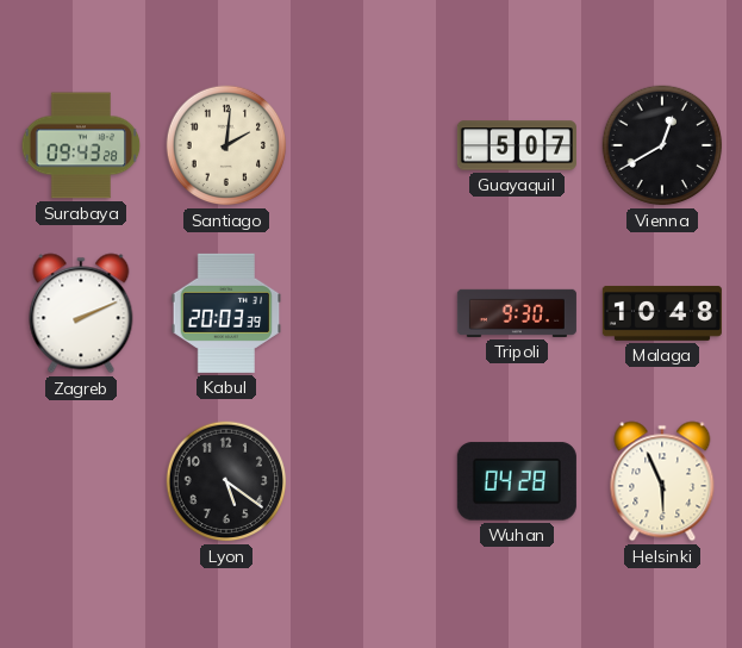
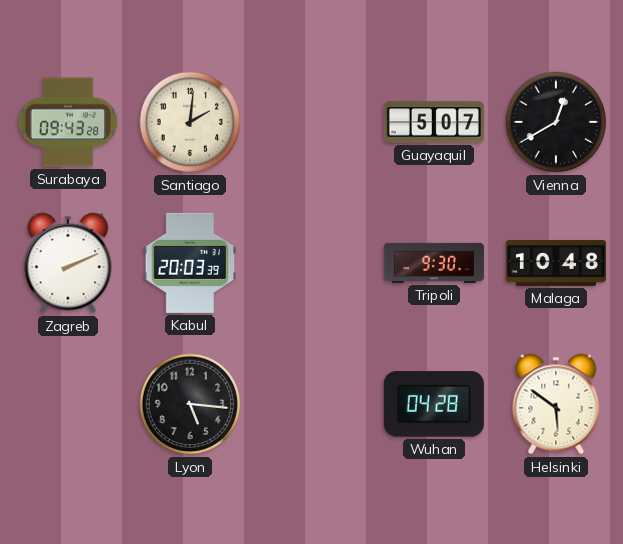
Lyon: 5:21 -> 5:16 (190, 404)
Helsinki: 5:56 -> 5:51 (556, 404)
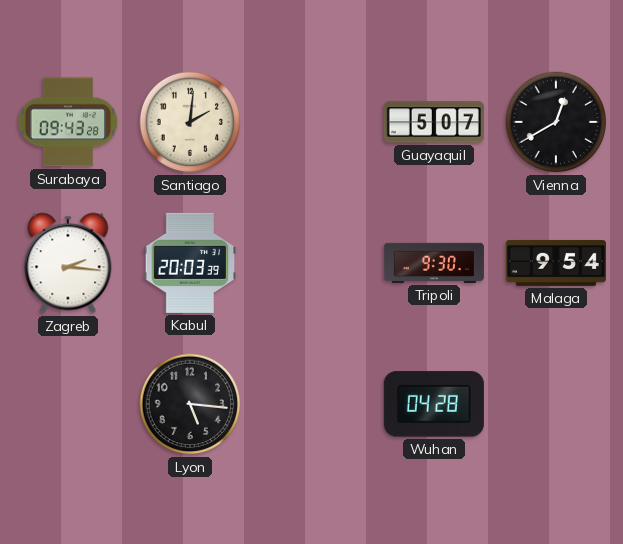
Zagreb: 2:11 -> 2:16 (68, 263)
Malaga: 10:48 -> 9:54 (556, 263)
Helsinki: 5:51 -> none (556, 404)
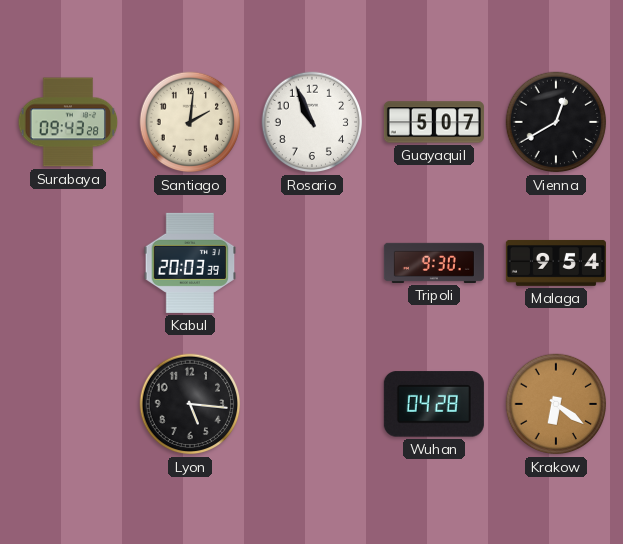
Rosario: none -> 10:56 (312, 122)
Zagreb: 2:16 -> none (68, 263)
Krakow: none -> 6:21 (556, 404)
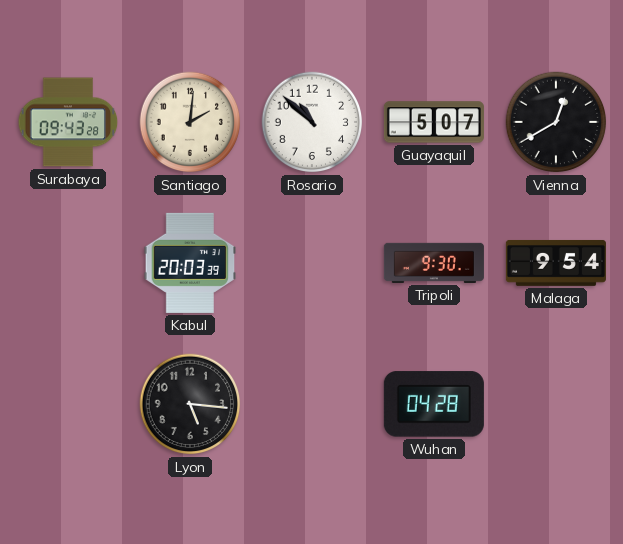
Rosario: 10:56 -> 10:52 (312, 122)
Krakow: 6:21 -> none (556, 404)
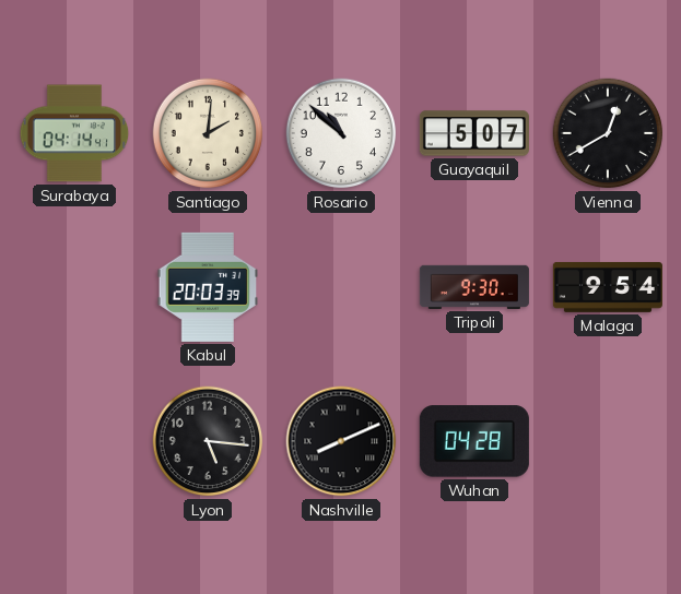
Surabaya: 09:43 -> 04:14 (74, 133)
Nashville: none -> 8:11 (341, 441)
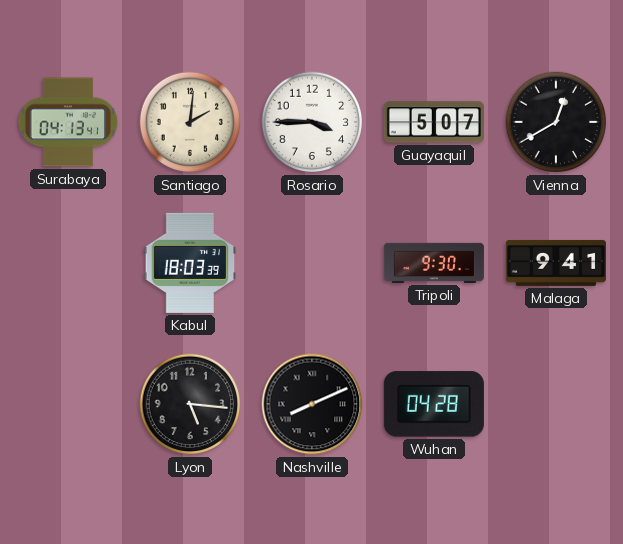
Surabaya: 04:14 -> 04:13 (68, 122)
Rosario: 10:52 -> 3:45 (312, 122)
Kabul: 20:03 -> 18:03 (190, 263)
Malaga: 9:54 -> 9:41 (556, 263)
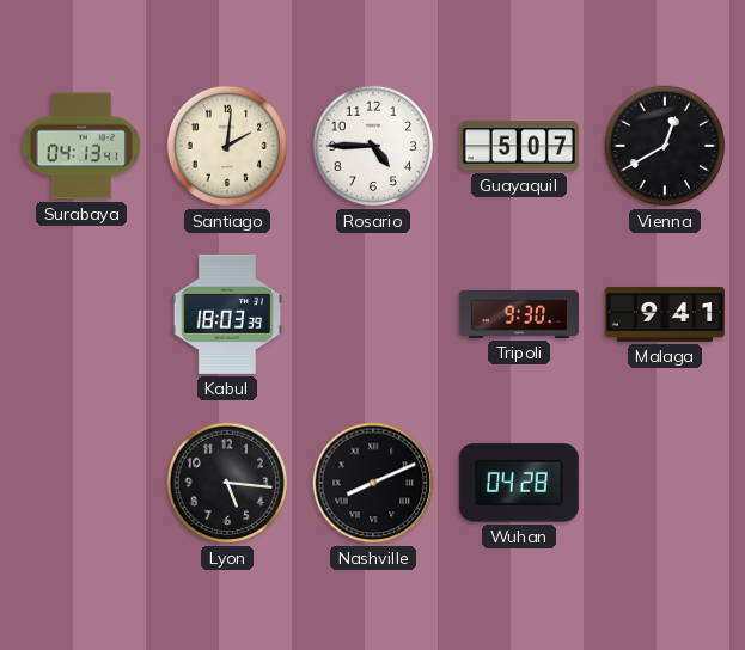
Rosario: 3:45 -> 4:45 (373, 146)
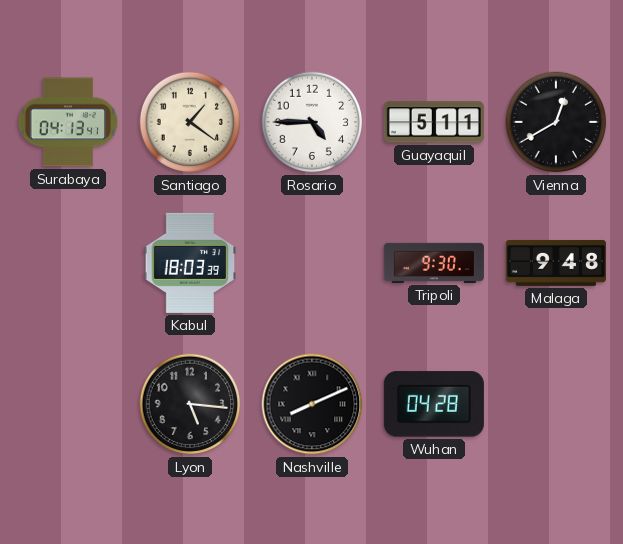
Santiago: 2:01 -> 1:21 (190, 122)
Guayaquil: 5:07 -> 5:11 (434, 122)
Malaga: 9:41 -> 9:48 (556, 263)
